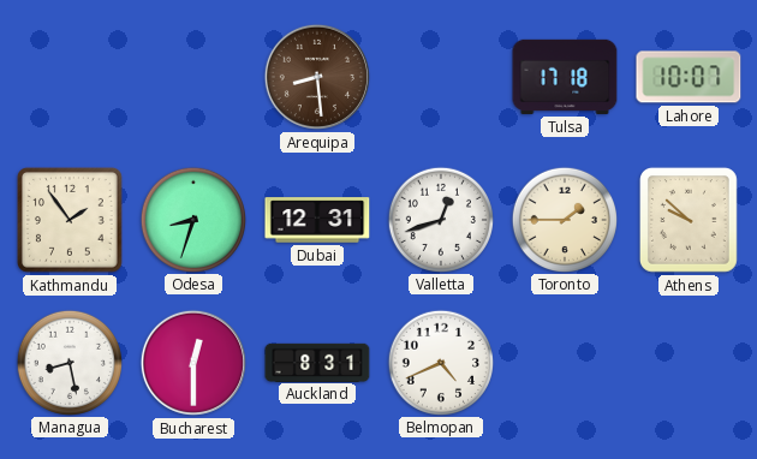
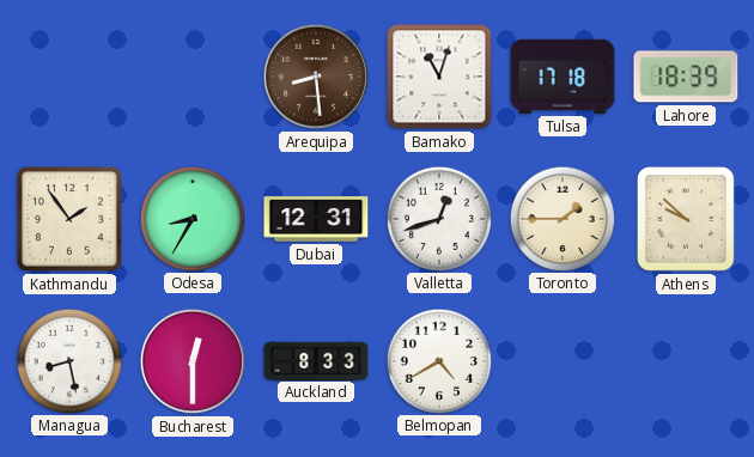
Bamako: none -> 11:03 (439, 77)
Lahore: 10:07 -> 18:39 (686, 77)
Odesa: 8:33 -> 8:35 (191, 218)
Auckland: 8:31 -> 8:33 (316, 360)
Belmopan: 4:41 -> 4:40 (438, 360)
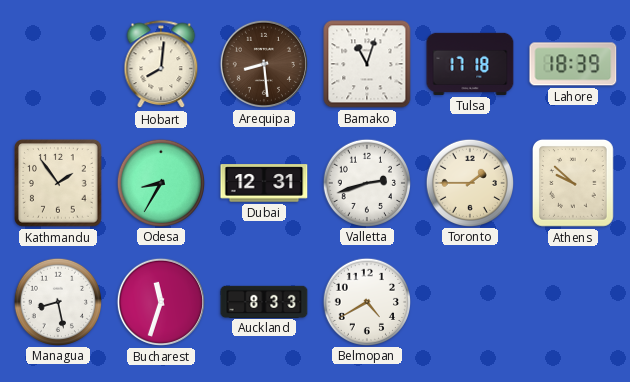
Hobart: none -> 8:01 (161, 65)
Valletta: 12:42 -> 2:42 (366, 182)
Bucharest: 12:30 -> 11:33 (161, 302)
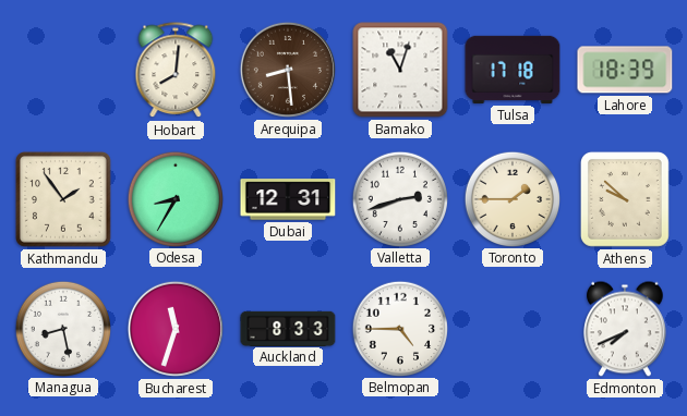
Belmopan: 4:40 -> 4:45 (399, 328)
Edmonton: none -> 7:41 (626, 329)
